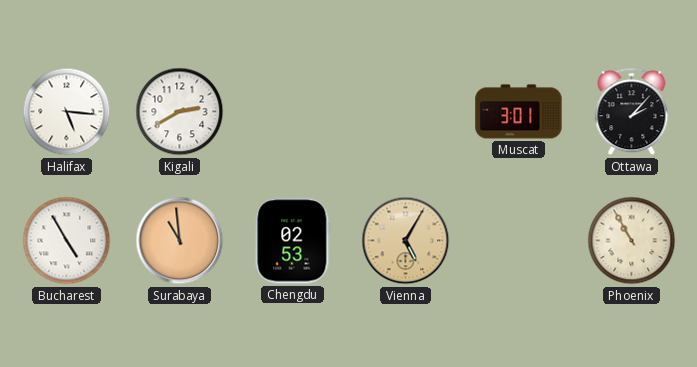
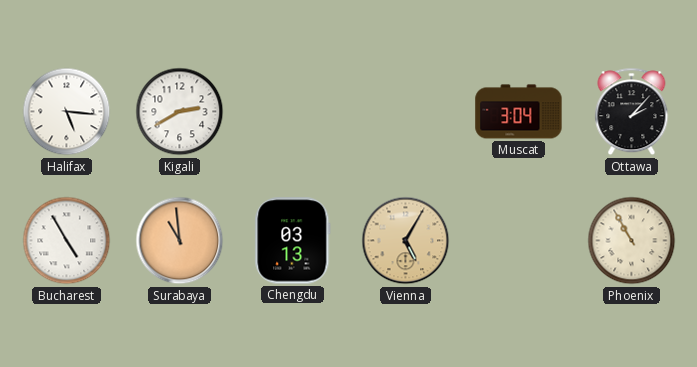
Muscat: 3:01 -> 3:04 (519, 112)
Chengdu: 02:53 -> 03:13 (293, 241)
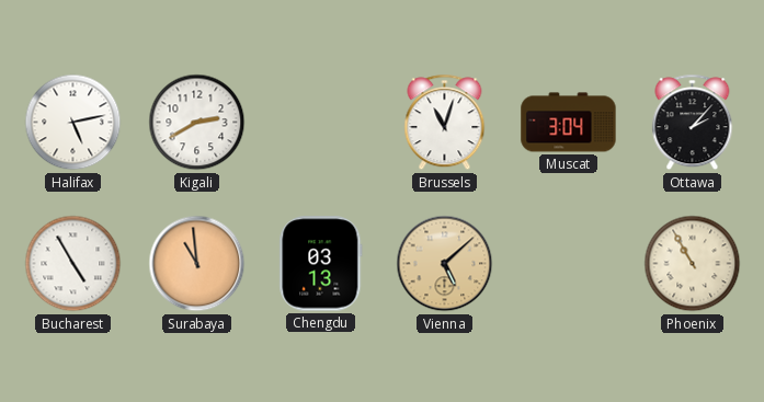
Halifax: 5:16 -> 5:13 (73, 123)
Brussels: none -> 11:03 (445, 123)
Vienna: 5:05 -> 5:08 (445, 264)
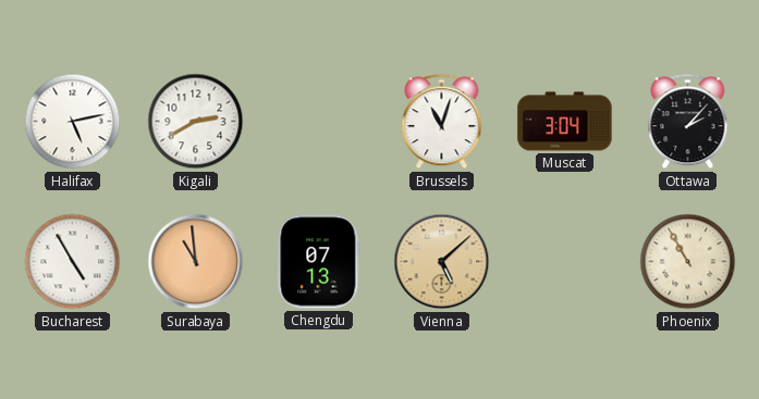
Chengdu: 03:13 -> 07:13 (319, 262)
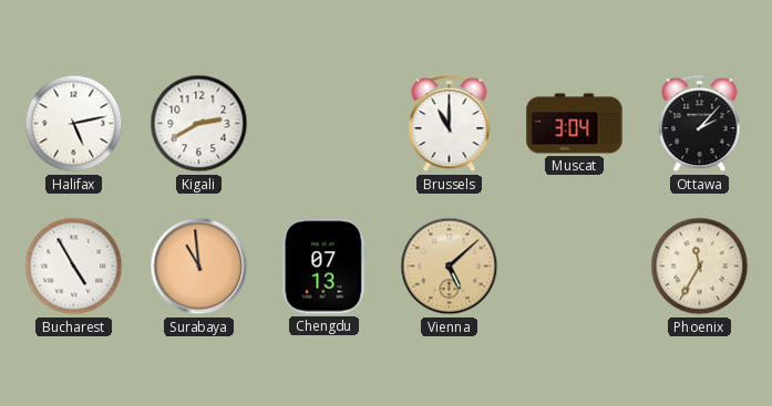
Brussels: 11:03 -> 11:00 (450, 124)
Phoenix: 10:55 -> 11:35 (700, 267)
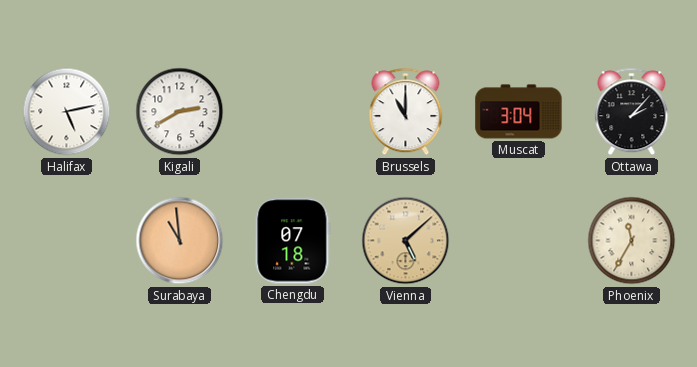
Bucharest: 4:55 -> none (74, 267)
Chengdu: 07:13 -> 07:18 (293, 241)
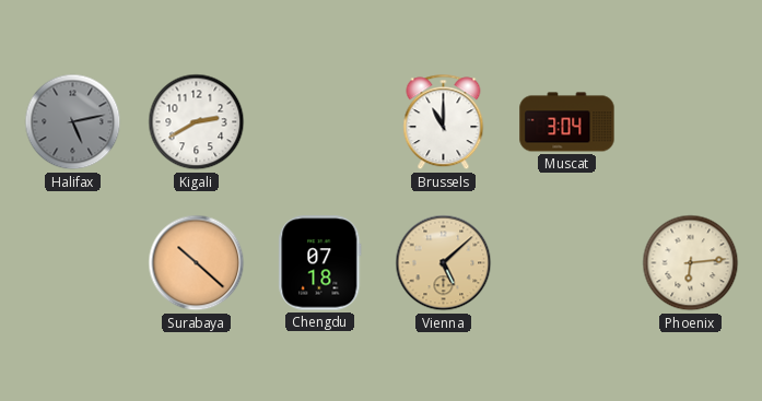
Halifax dial: white -> grey (73, 122)
Ottawa: 2:07 -> none (632, 112)
Surabaya: 10:59 -> 10:22 (197, 263)
Phoenix: 11:35 -> 6:14 (691, 263)
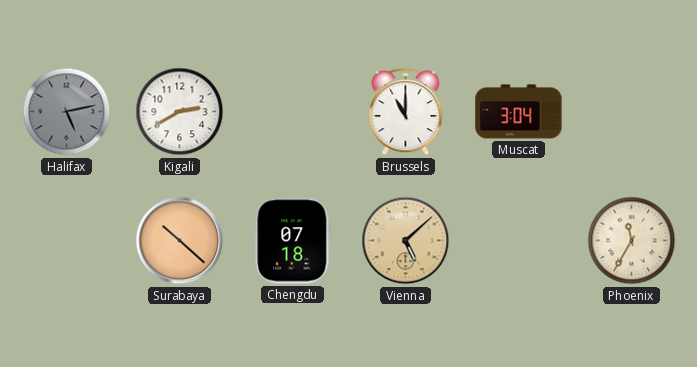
Phoenix: 6:14 -> 11:35 (632, 241)
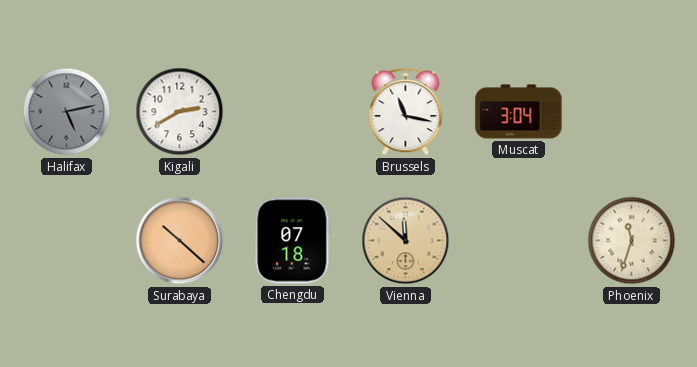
Brussels: 11:00 -> 11:17 (406, 112)
Vienna: 5:08 -> 11:52 (406, 241)
Phoenix: 11:35 -> 11:33 (632, 241)
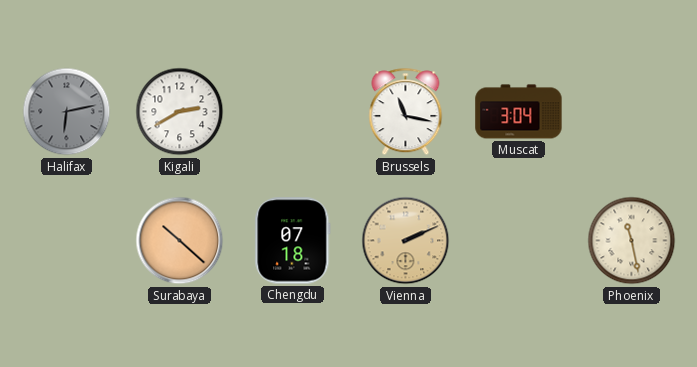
Halifax: 5:13 -> 6:13 (67, 112)
Vienna: 11:52 -> 2:11 (406, 241)
Phoenix: 11:33 -> 11:28 (632, 241)
